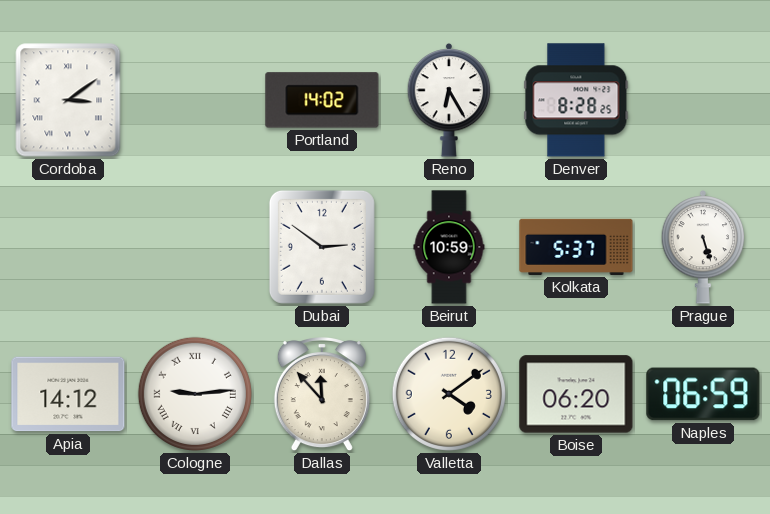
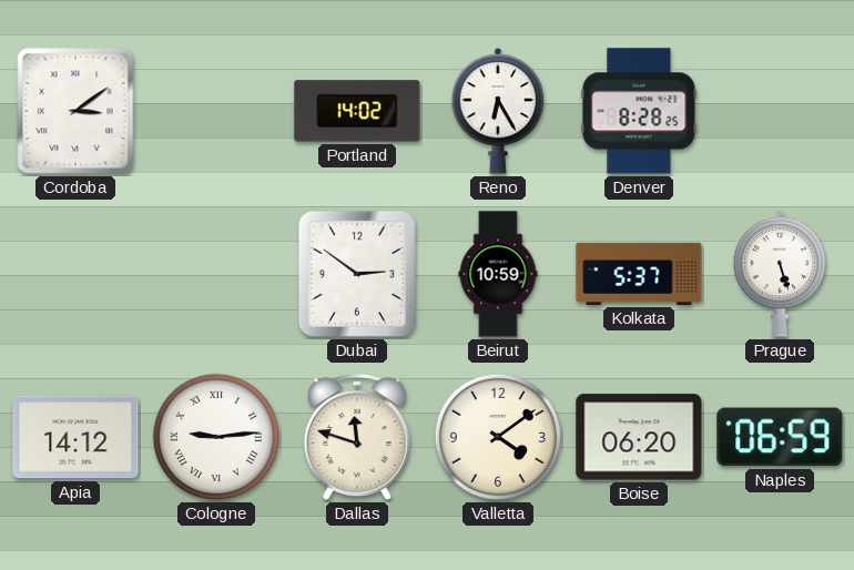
Dallas: 11:53 -> 11:48 (357, 438)
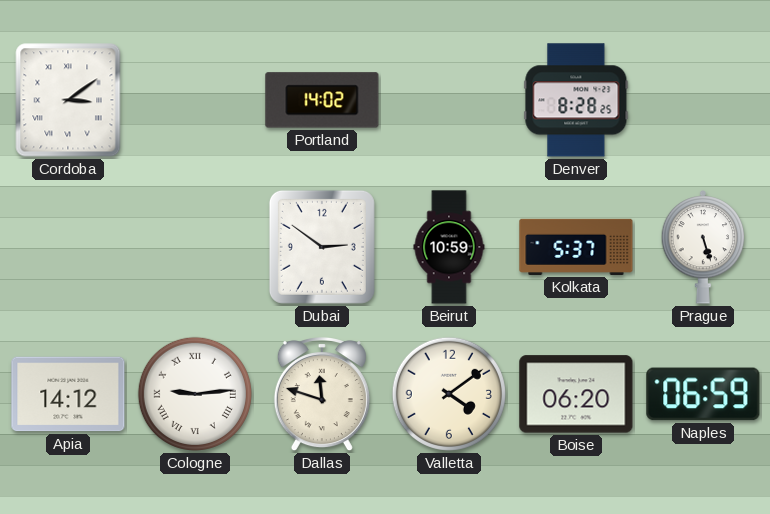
Reno: 6:25 -> none (498, 111)
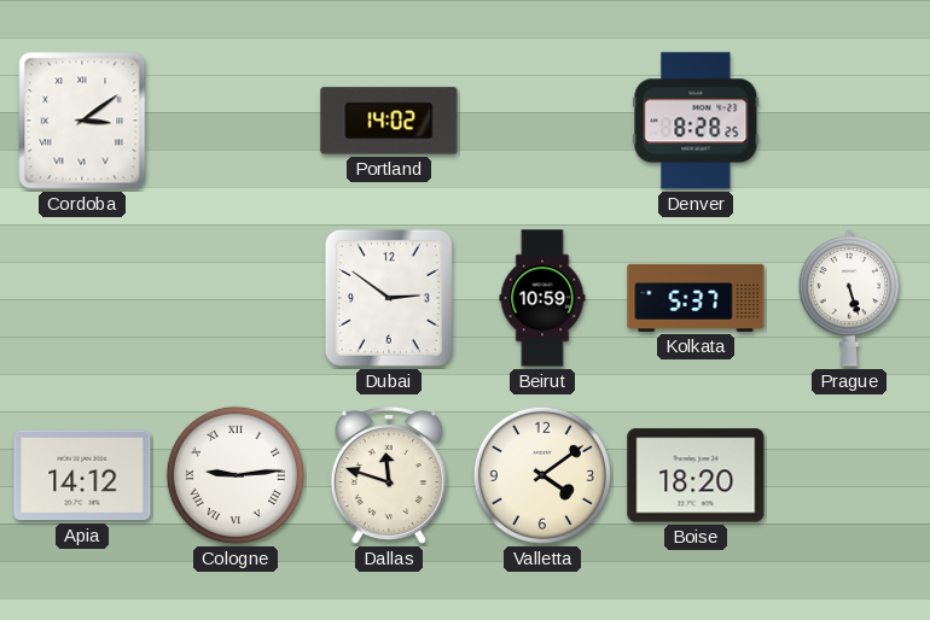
Boise: 06:20 -> 18:20 (696, 475)
Naples: 06:59 -> none (703, 394)
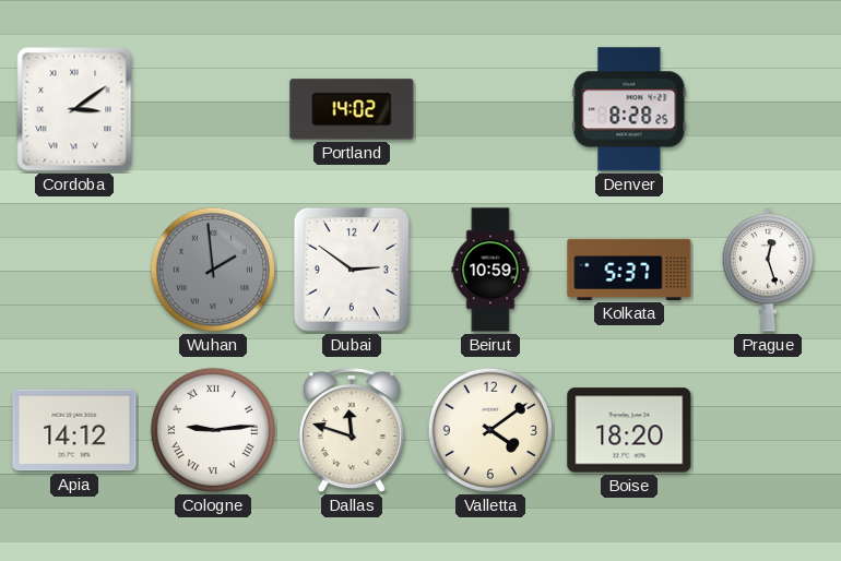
Wuhan: none -> 1:59 (213, 270)
Prague: 5:27 -> 12:27 (768, 270)
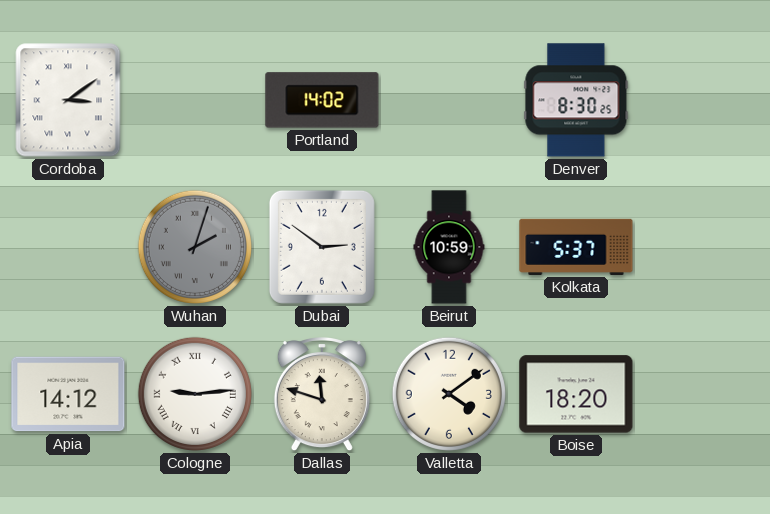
Denver: 8:28 -> 8:30 (576, 100)
Wuhan: 1:59 -> 2:03 (195, 247)
Prague: 12:27 -> none (768, 270)
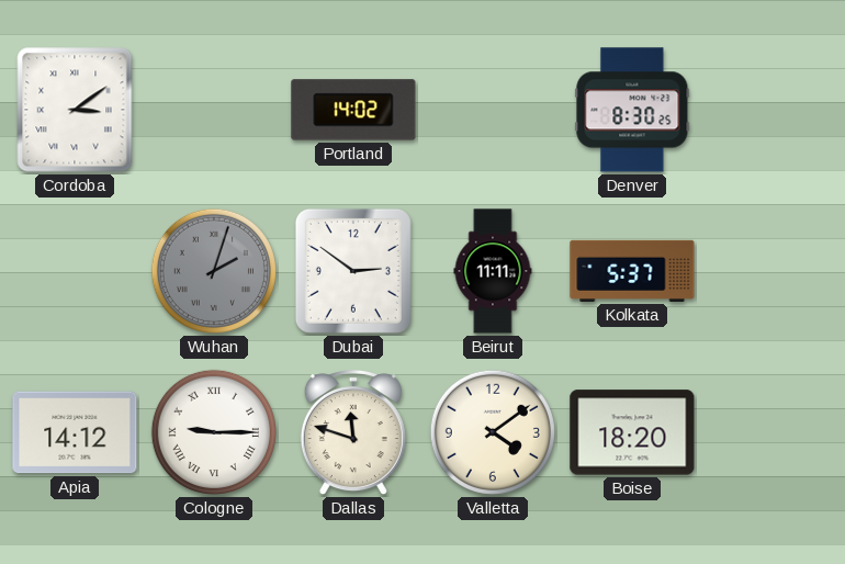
Beirut: 10:59 -> 11:11 (493, 271)
Cologne: 9:14 -> 9:15 (214, 432)
